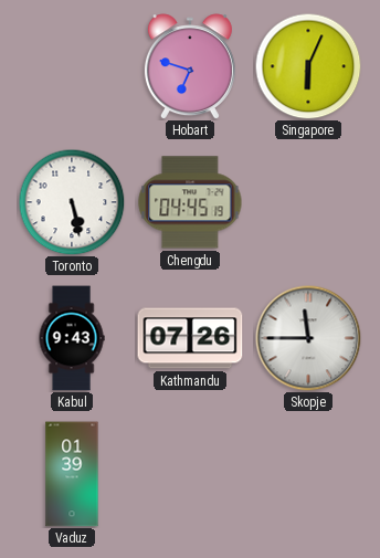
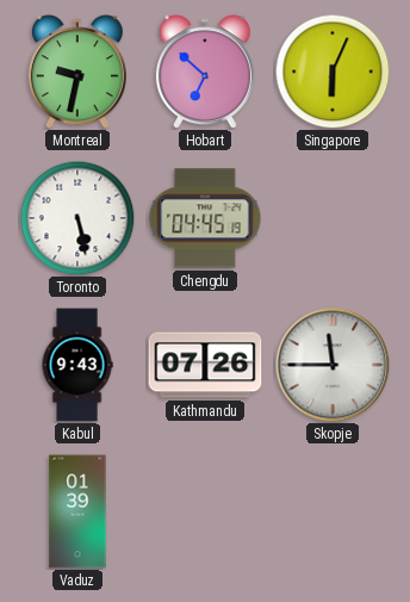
Montreal: none -> 9:32 (77, 72)
Hobart: 6:48 -> 6:52 (205, 72)
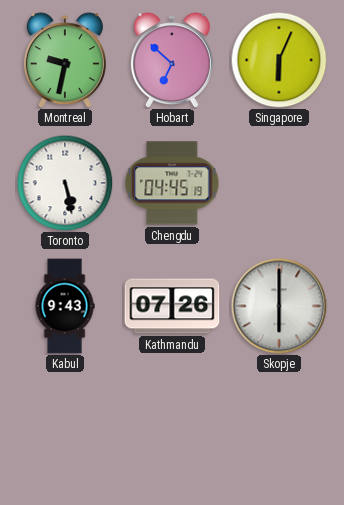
Skopje: 11:45 -> 6:00 (279, 306)
Vaduz: 01:39 -> none (77, 511)
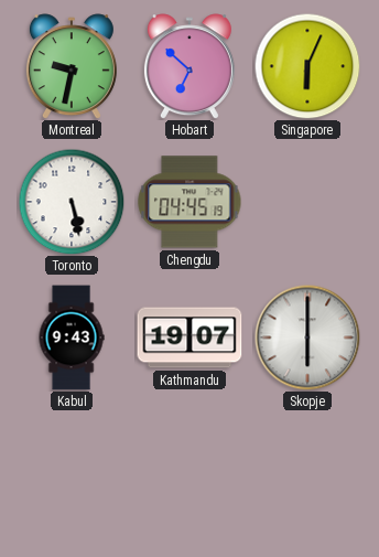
Kathmandu: 07:26 -> 19:07 (189, 338)
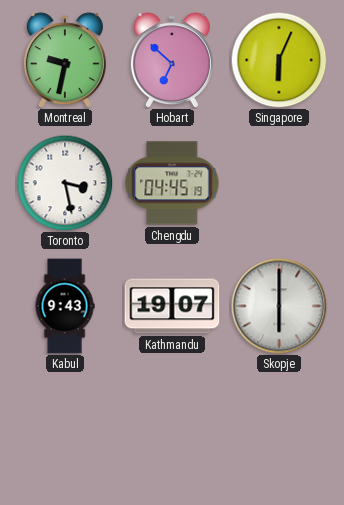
Toronto: 5:28 -> 3:28 (65, 183)
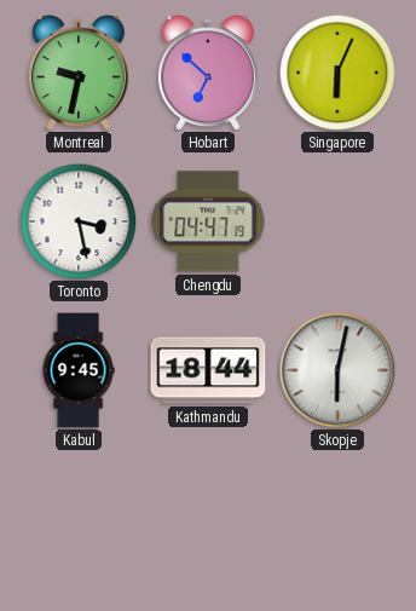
Chengdu: 04:45 -> 04:47 (208, 221)
Kabul: 9:43 -> 9:45 (79, 370)
Kathmandu: 19:07 -> 18:44 (208, 370)
Skopje: 6:00 -> 6:02 (337, 370)
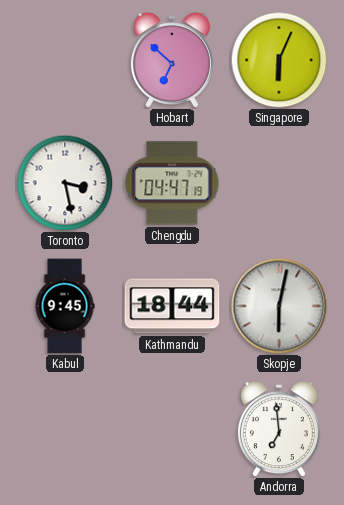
Montreal: 9:32 -> none (79, 73)
Andorra: none -> 6:59 (279, 429)
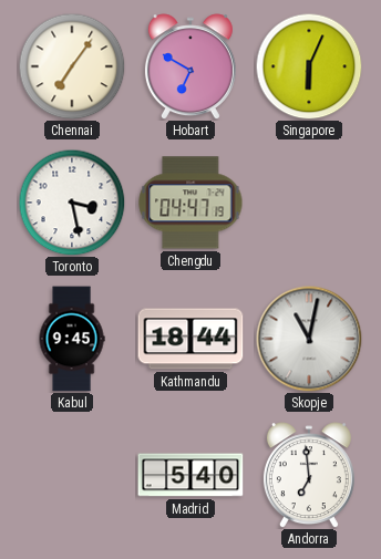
Chennai: none -> 7:06 (72, 66)
Hobart: 6:52 -> 6:50 (190, 66)
Skopje: 6:02 -> 11:02 (309, 339)
Madrid: none -> 5:40 (190, 475)
